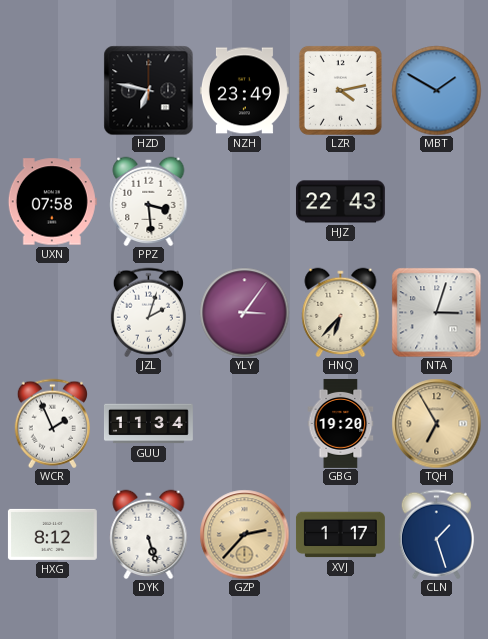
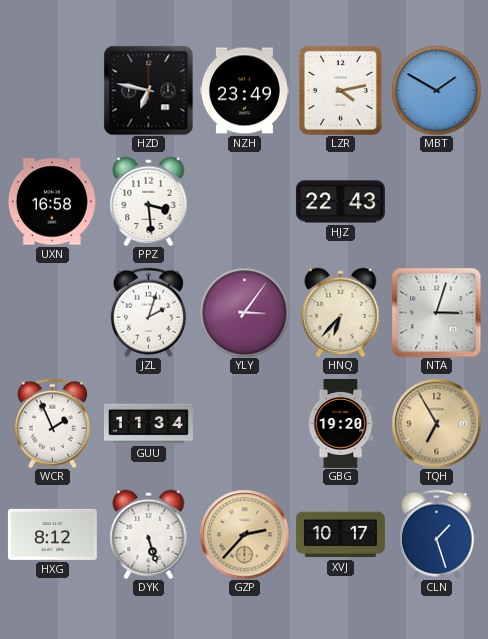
UXN: 07:58 -> 16:58 (52, 202)
XVJ: 1:17 -> 10:17 (340, 535)
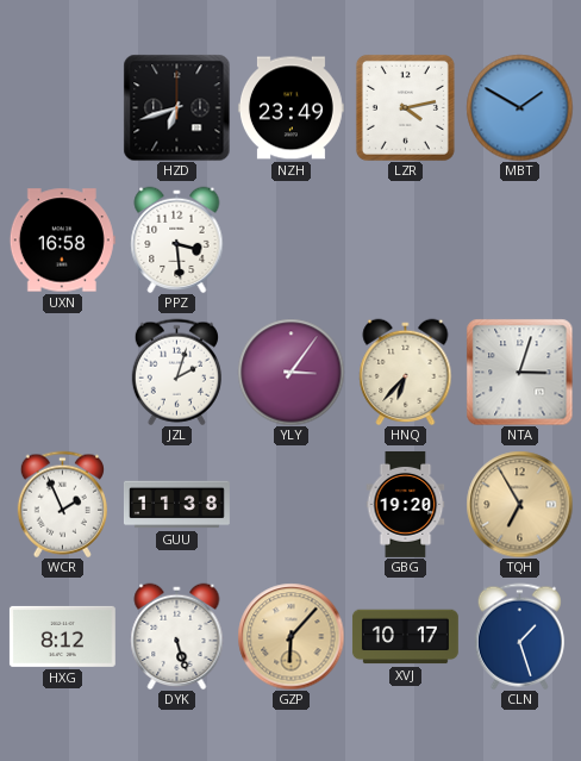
HZD: 6:47 -> 6:42 (176, 107)
HJZ: 22:43 -> none (340, 202)
GUU: 11:34 -> 11:38 (176, 505)
GZP: 2:37 -> 6:07 (290, 636)
